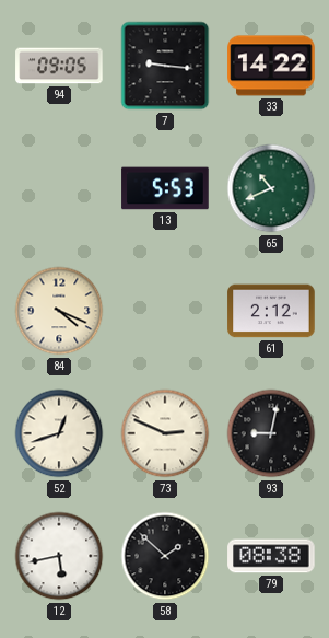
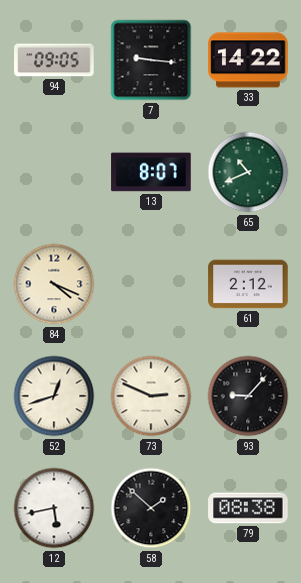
13: 5:53 -> 8:07 (151, 172)
93: 9:02 -> 9:07 (248, 396)
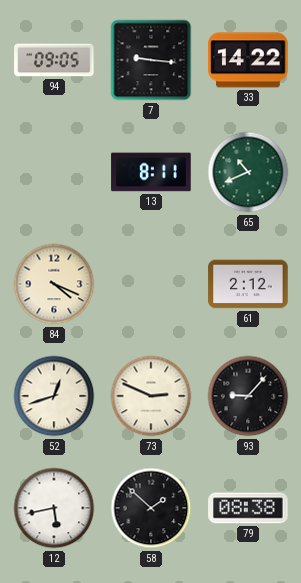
13: 8:07 -> 8:11 (151, 172)
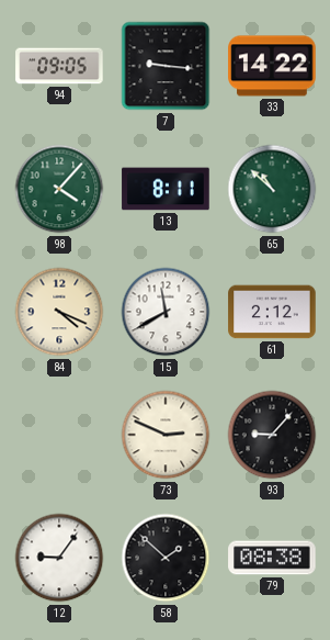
98: none -> 4:07 (59, 189)
65: 10:41 -> 10:52 (272, 189)
15: none -> 11:40 (166, 312)
52: 12:42 -> none (54, 396)
12: 5:43 -> 9:06 (59, 558)
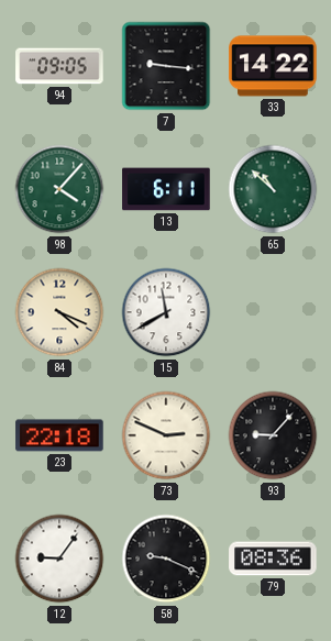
13: 8:11 -> 6:11 (166, 189)
61: 2:12 -> none (272, 312)
23: none -> 22:18 (59, 435)
58: 1:52 -> 9:19 (166, 559)
79: 08:38 -> 08:36 (273, 559)
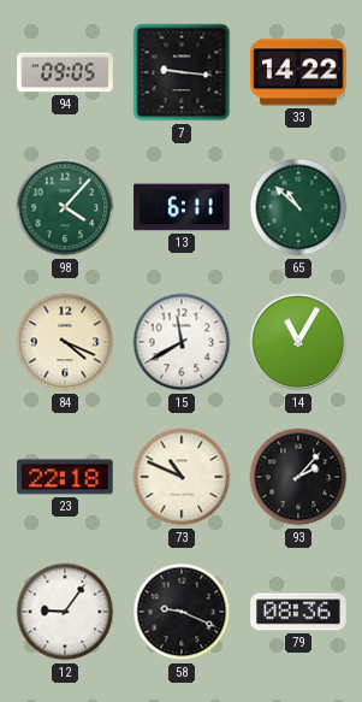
14: none -> 11:05 (298, 342)
73: 2:49 -> 10:49 (182, 477)
93: 9:07 -> 2:07 (298, 477)
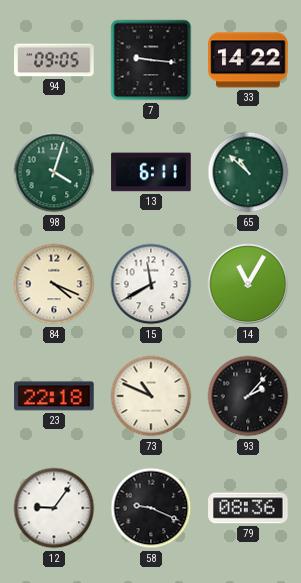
98: 4:07 -> 4:03 (54, 172)
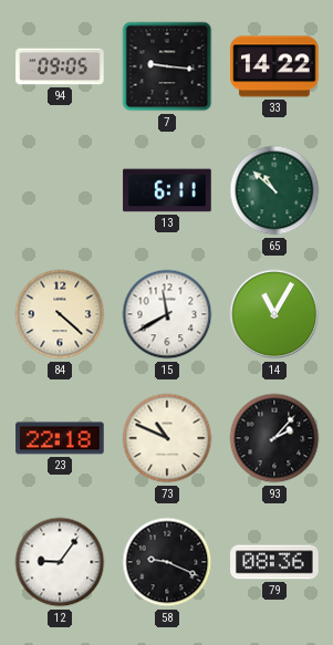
98: 4:03 -> none (54, 172)
84: 4:19 -> 4:22 (60, 314)
